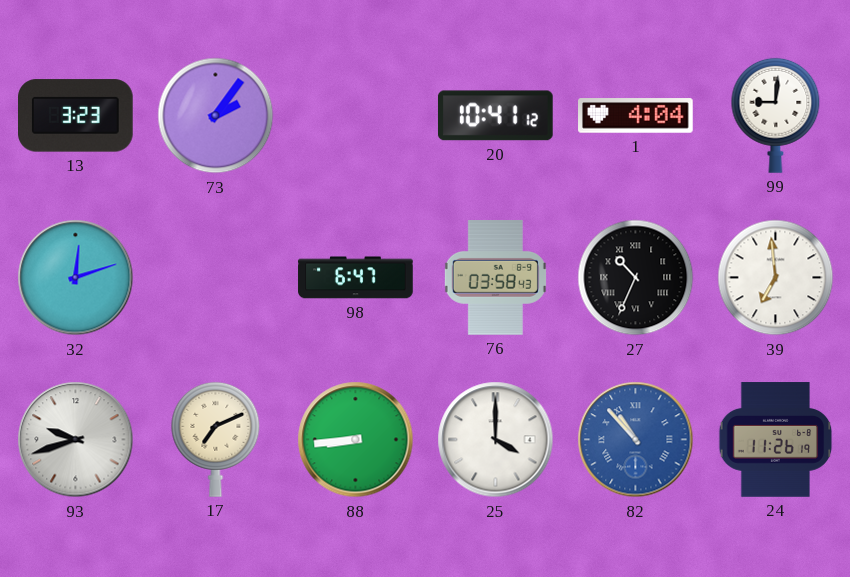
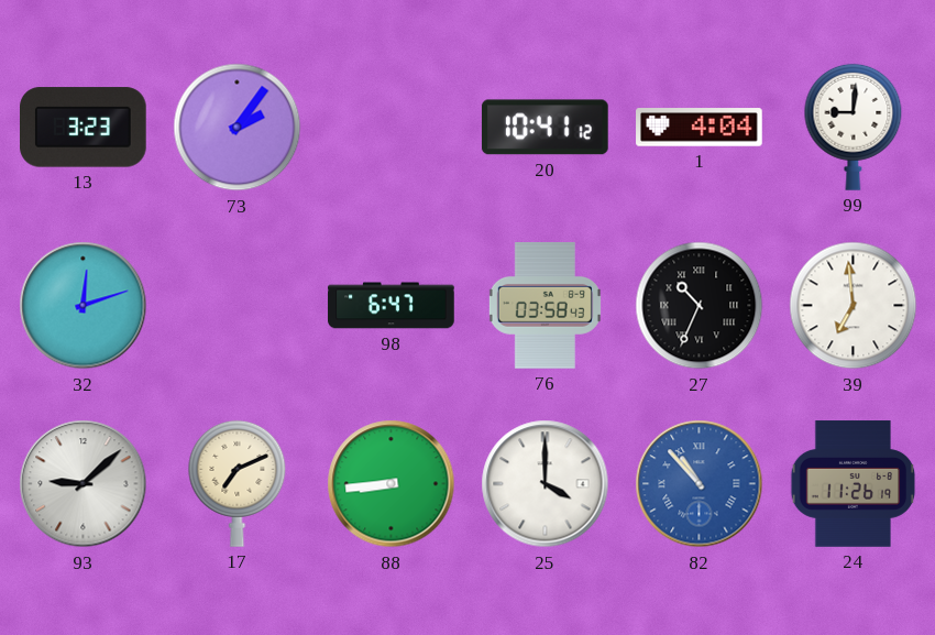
93: 9:42 -> 9:08 (84, 484)
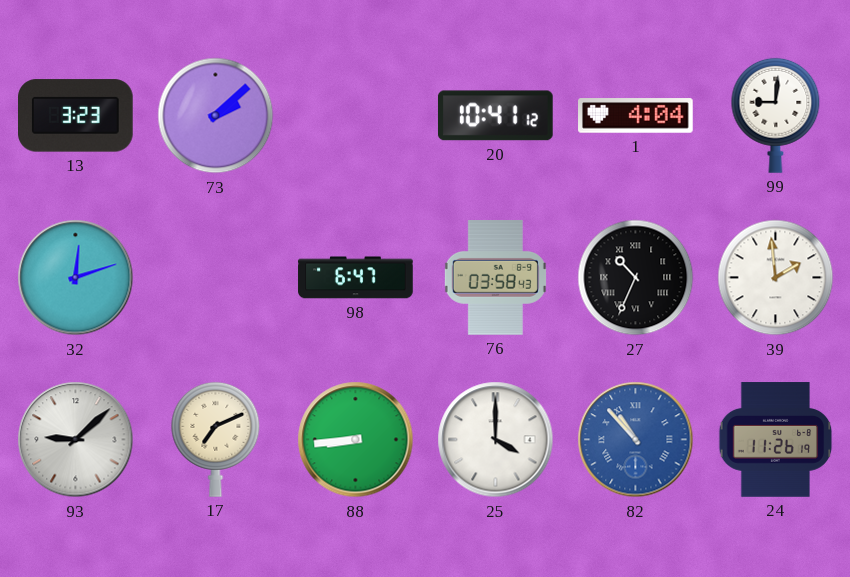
73: 2:06 -> 2:08 (216, 116)
39: 6:59 -> 1:59 (776, 278)
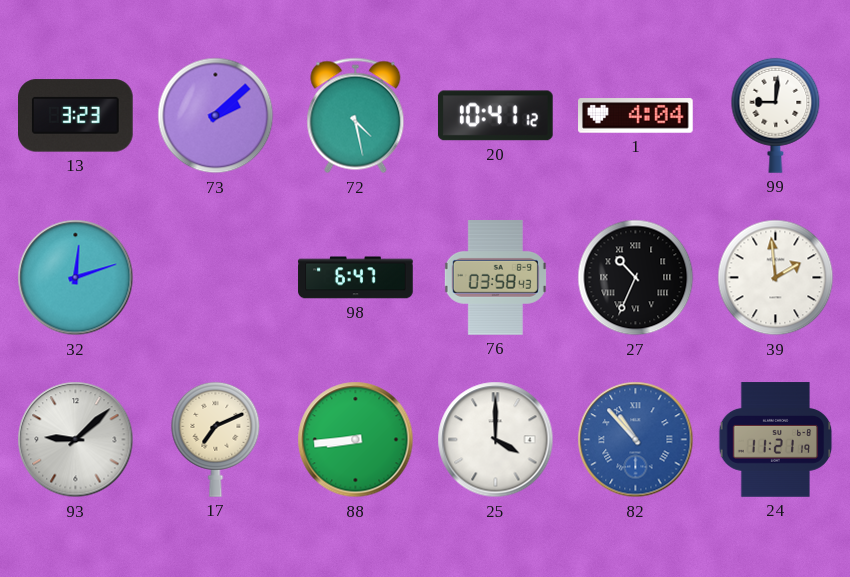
72: none -> 4:28 (356, 116)
24: 11:26 -> 11:21 (776, 440)
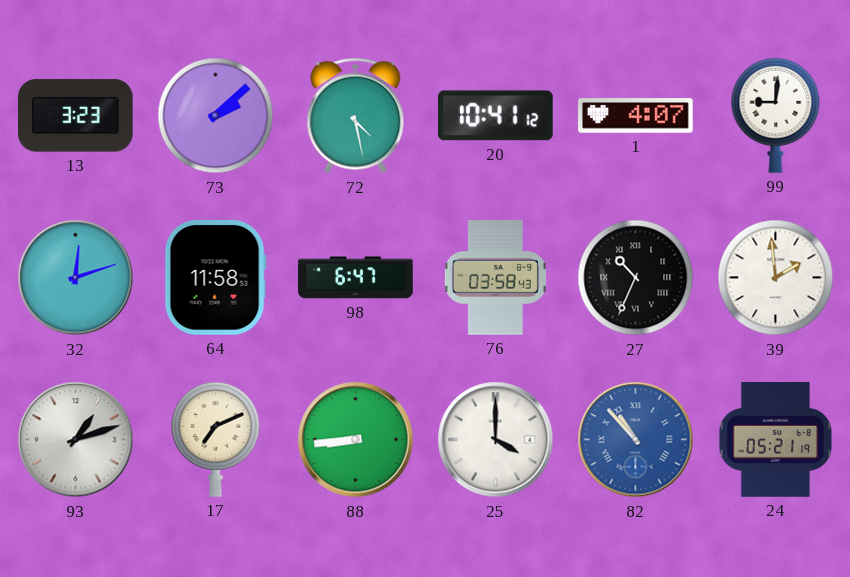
1: 4:04 -> 4:07 (636, 116)
64: none -> 11:58 (215, 277)
93: 9:08 -> 1:12 (76, 440)
24: 11:21 -> 05:21 (776, 440)
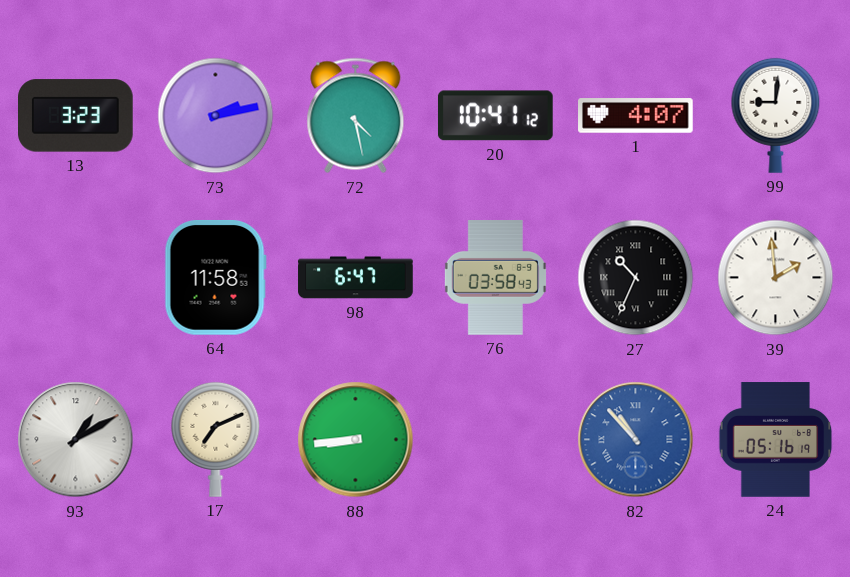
73: 2:08 -> 2:13 (216, 116)
32: 12:12 -> none (76, 278)
93: 1:12 -> 1:10 (76, 440)
25: 4:00 -> none (496, 440)
24: 05:21 -> 05:16 (776, 440)
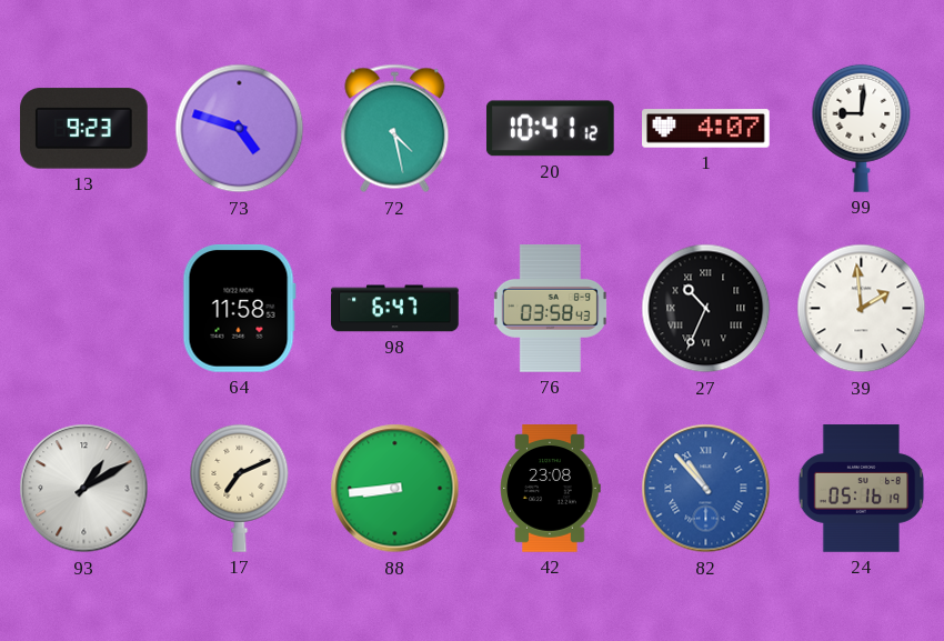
13: 3:23 -> 9:23 (84, 129)
73: 2:13 -> 4:48 (240, 129)
42: none -> 23:08 (551, 489)
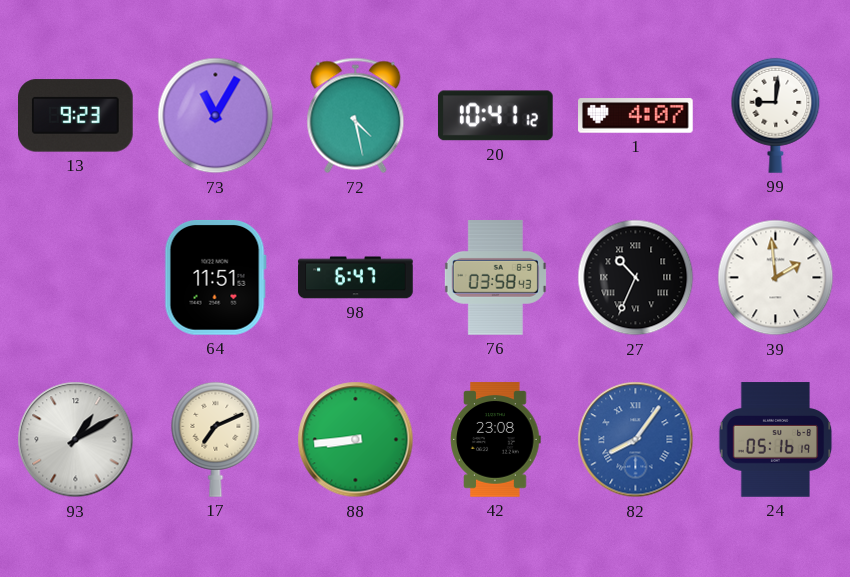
73: 4:48 -> 11:05 (216, 116)
64: 11:58 -> 11:51 (215, 277)
82: 10:53 -> 8:06 (636, 440)
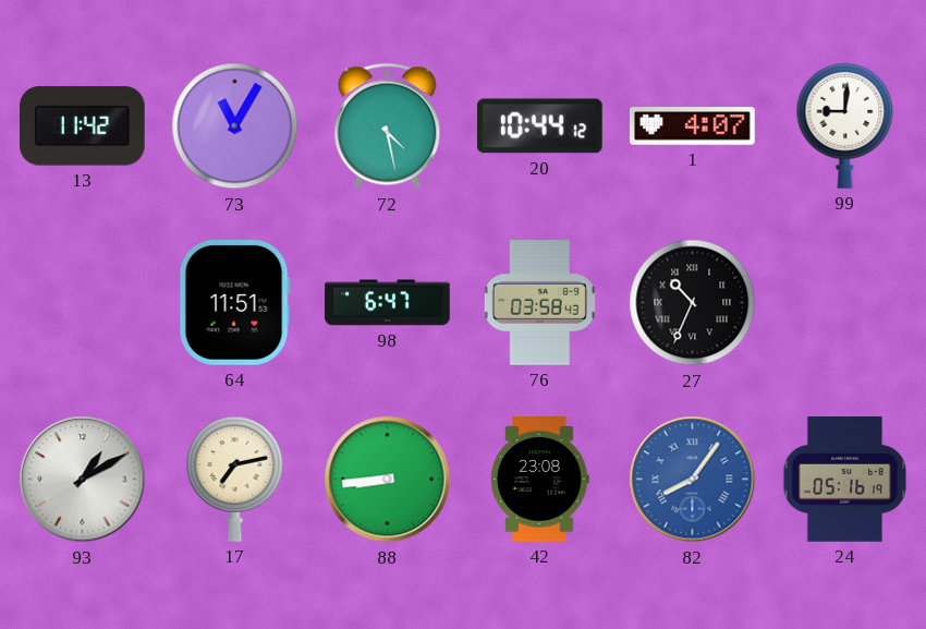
13: 9:23 -> 11:42 (83, 126)
20: 10:41 -> 10:44 (539, 126)
39: 1:59 -> none (776, 278)
17: 7:11 -> 7:13 (235, 479)
